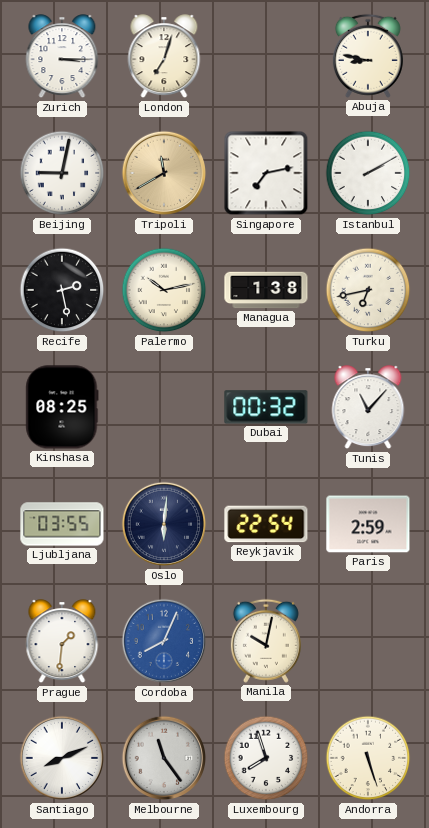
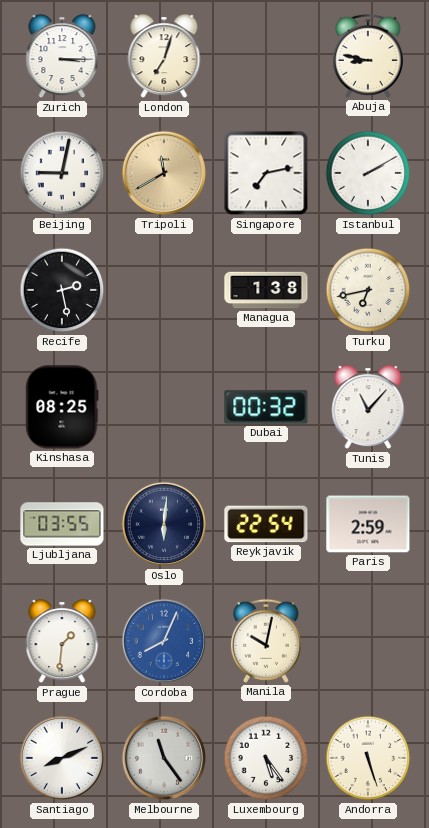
Palermo: 10:13 -> none (164, 290)
Luxembourg: 7:57 -> 5:24 (266, 758)
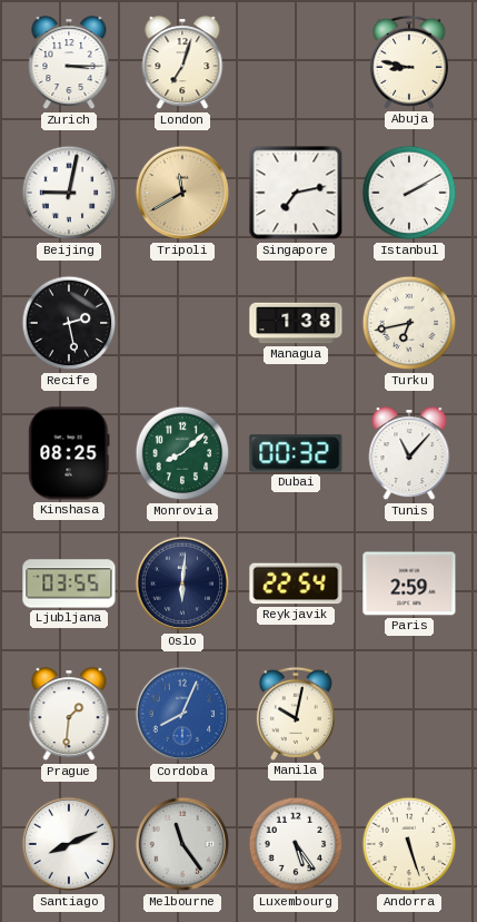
Monrovia: none -> 8:08 (182, 453)
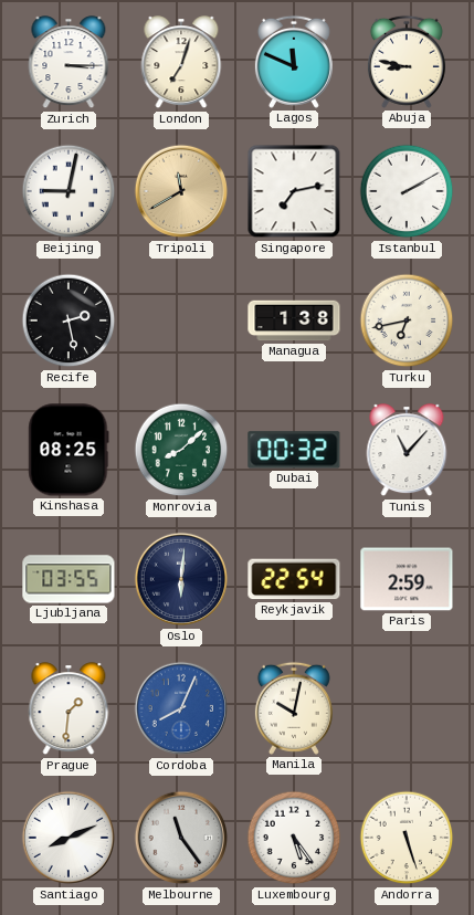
Lagos: none -> 11:49 (294, 62)
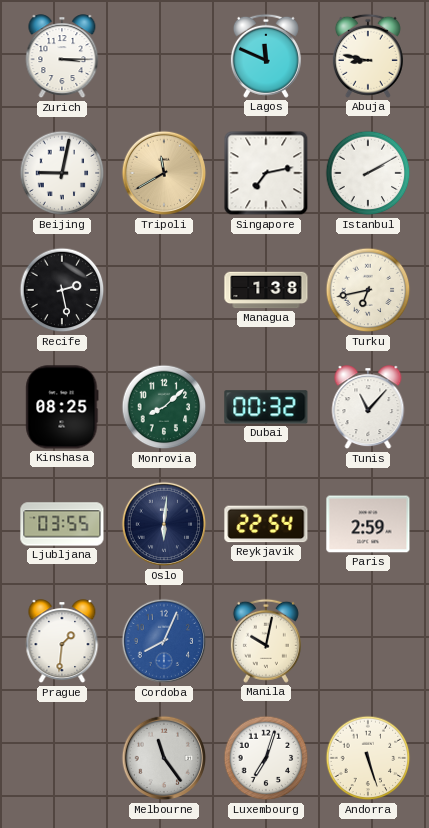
London: 7:03 -> none (181, 63)
Santiago: 8:11 -> none (69, 838)
Luxembourg: 5:24 -> 7:03 (266, 758)
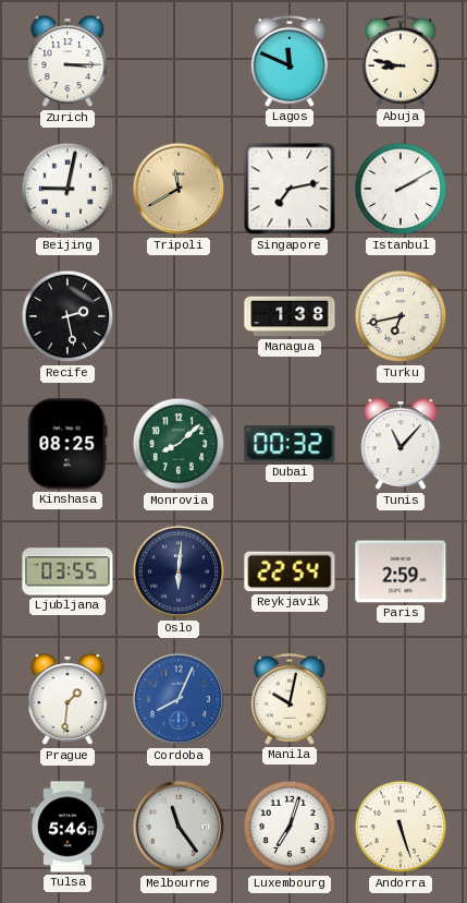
Tulsa: none -> 5:46 (67, 827)
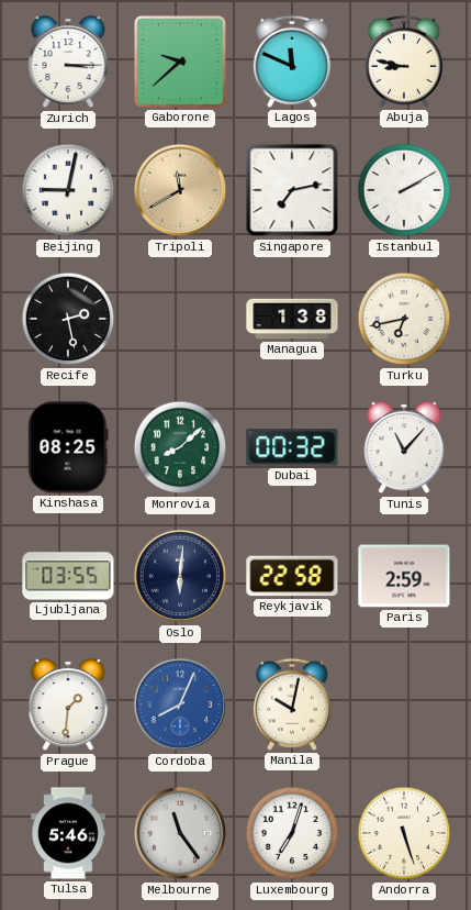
Gaborone: none -> 9:38 (180, 62)
Reykjavik: 22:54 -> 22:58 (292, 576)
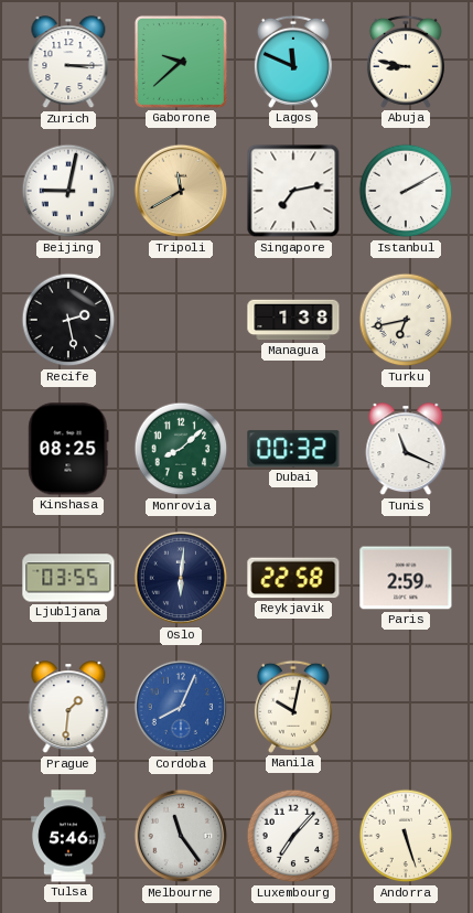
Tunis: 11:07 -> 11:19 (406, 450)
Luxembourg: 7:03 -> 7:07 (293, 836)
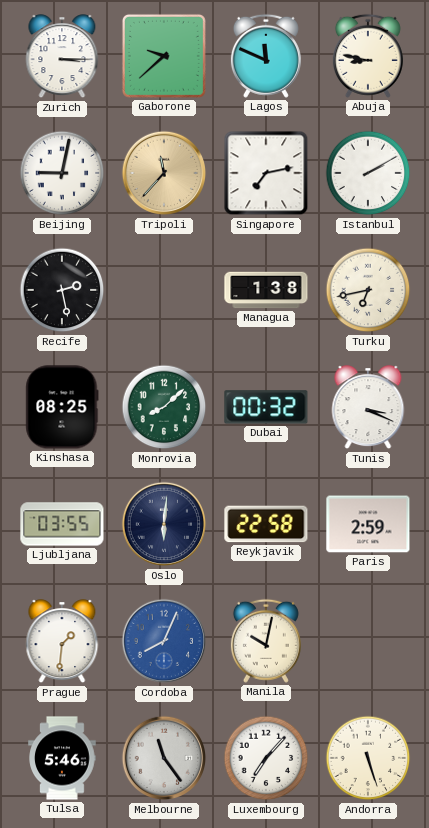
Tripoli: 11:40 -> 11:37 (164, 173)
Tunis: 11:19 -> 3:19 (368, 408)
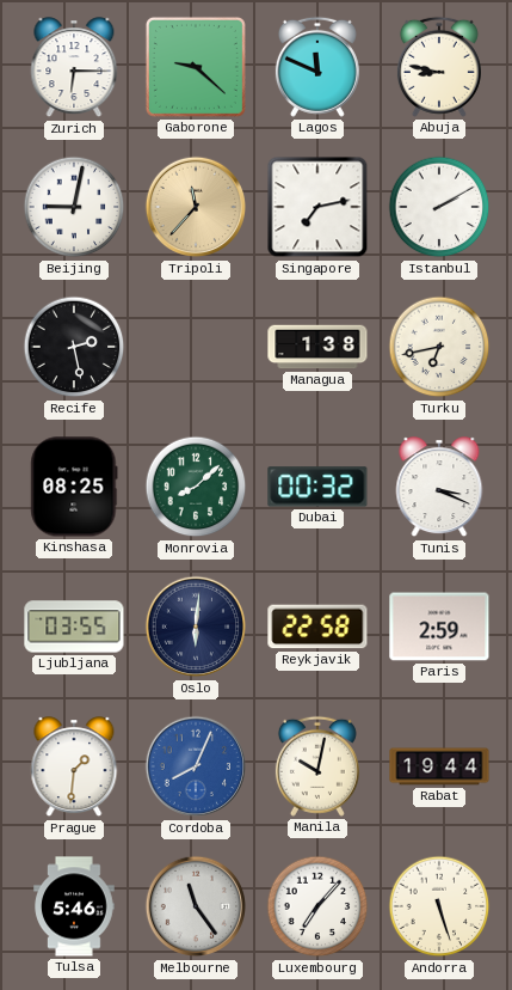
Zurich: 3:15 -> 6:15 (74, 68)
Gaborone: 9:38 -> 9:22 (196, 67)
Rabat: none -> 19:44 (439, 766)
